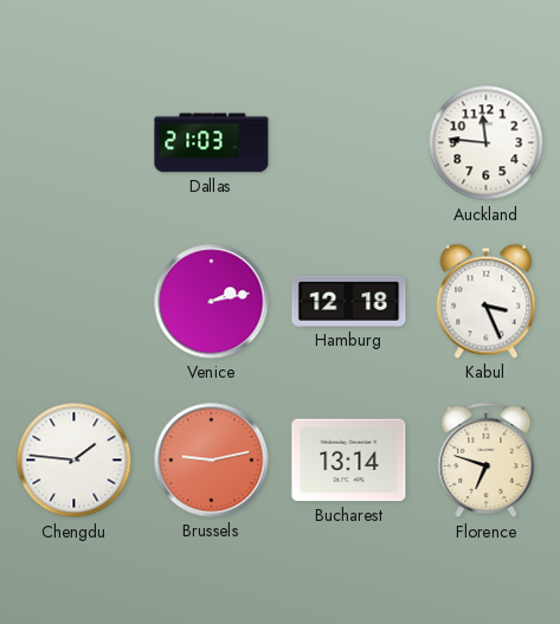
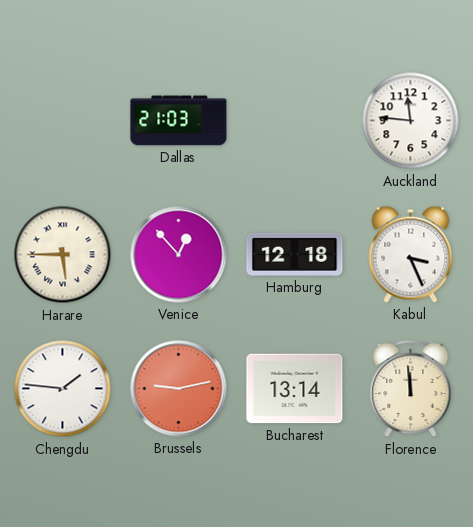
Harare: none -> 5:45 (63, 255)
Venice: 2:13 -> 12:53 (179, 255)
Florence: 6:48 -> 11:59 (411, 389)
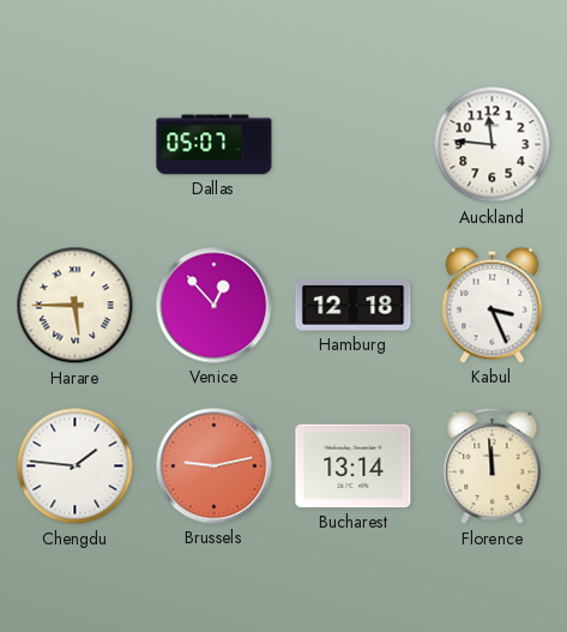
Dallas: 21:03 -> 05:07 (215, 145)
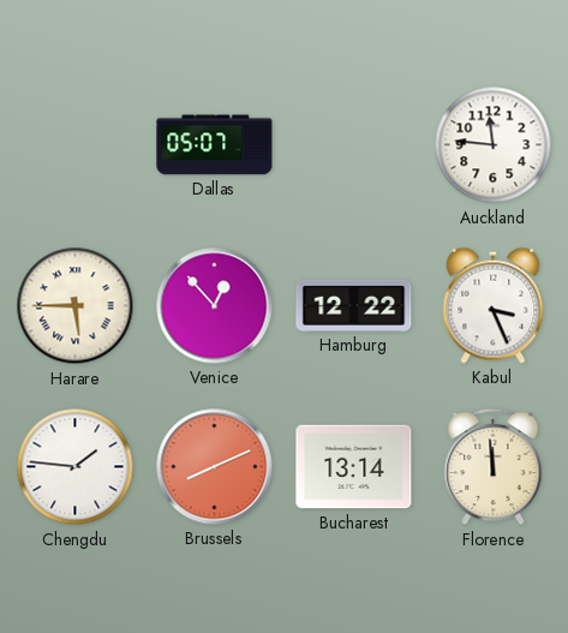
Hamburg: 12:18 -> 12:22 (354, 305)
Brussels: 9:13 -> 8:11 (215, 467)
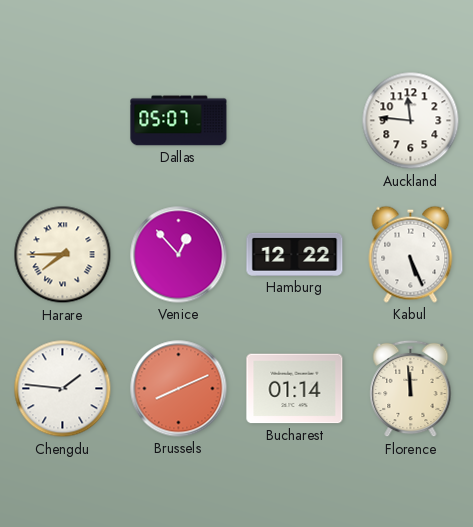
Harare: 5:45 -> 7:45 (63, 255)
Kabul: 3:26 -> 5:26 (411, 254)
Bucharest: 13:14 -> 01:14 (295, 389)
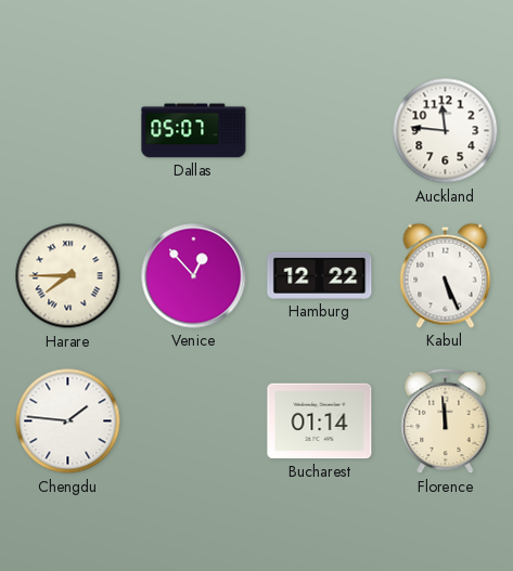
Brussels: 8:11 -> none (179, 389)
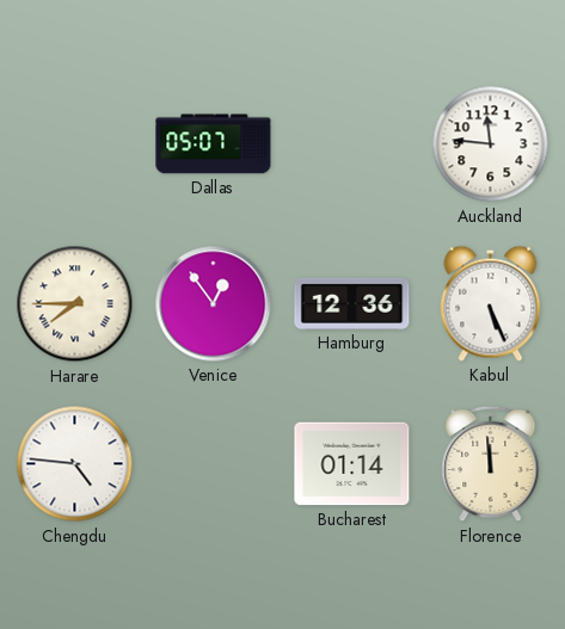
Venice: 12:53 -> 12:54 (214, 304)
Hamburg: 12:22 -> 12:36 (352, 303)
Chengdu: 1:46 -> 4:46 (75, 464)
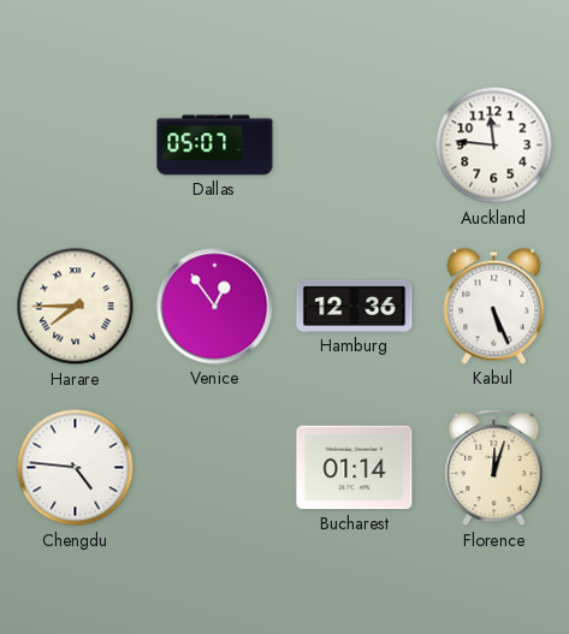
Florence: 11:59 -> 12:03 (494, 468)
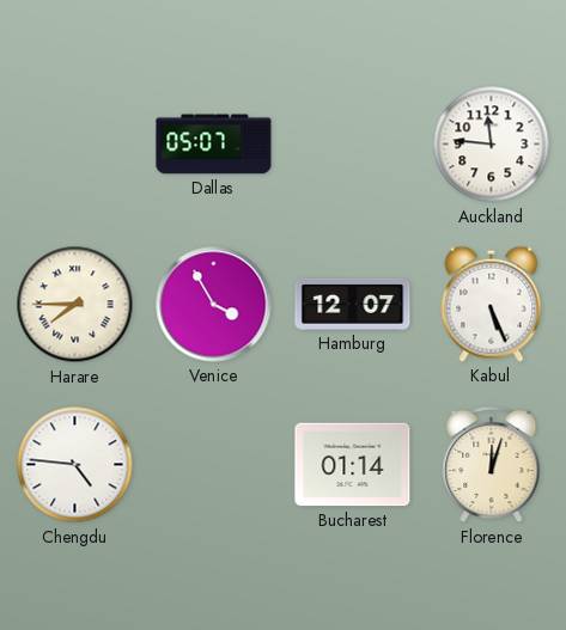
Venice: 12:54 -> 3:55 (214, 305)
Hamburg: 12:36 -> 12:07 (353, 304)
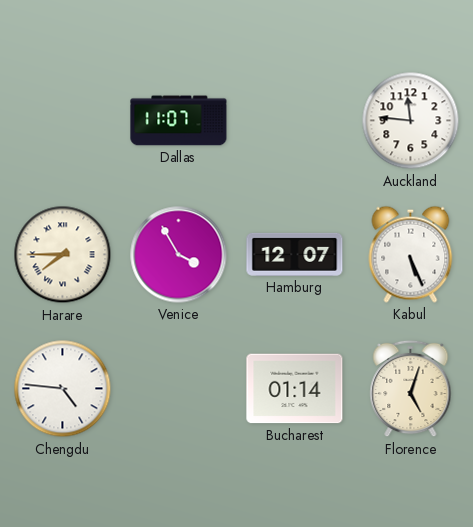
Dallas: 05:07 -> 11:07 (179, 121)
Florence: 12:03 -> 5:03 (411, 389)
